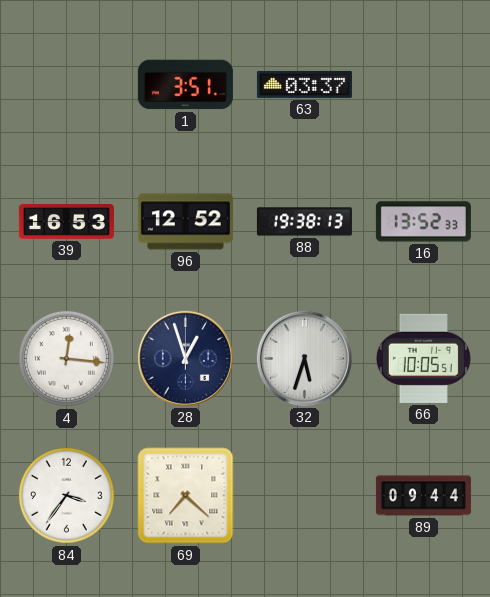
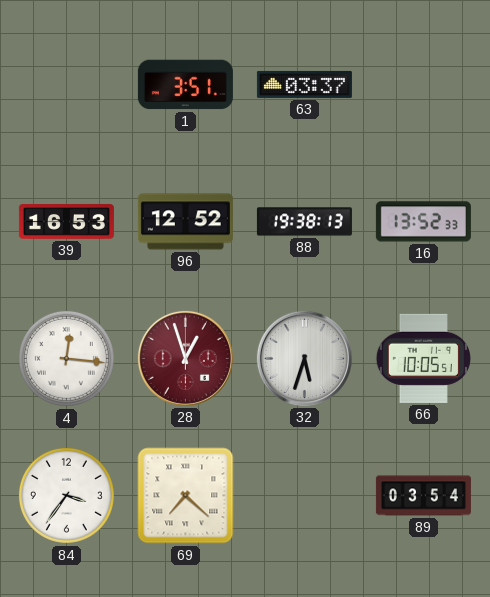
28 dial: navy -> burgundy (185, 358)
89: 09:44 -> 03:54 (423, 496)
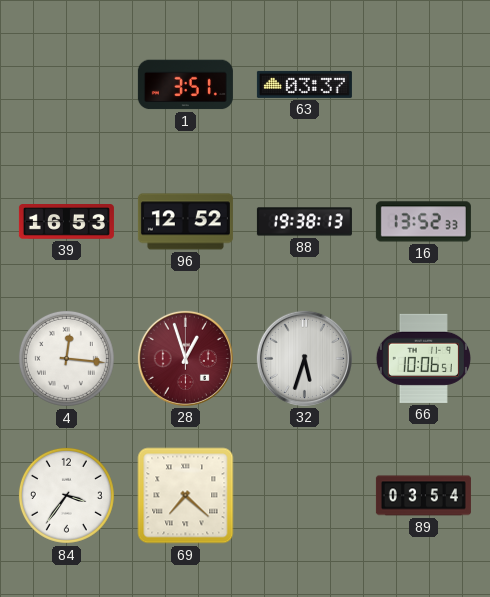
66: 10:05 -> 10:06 (423, 358)
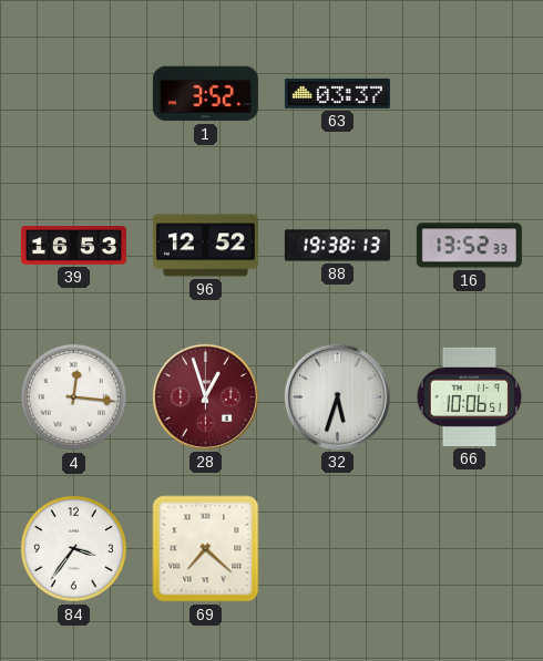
1: 3:51 -> 3:52 (205, 94)
89: 03:54 -> none (423, 496)
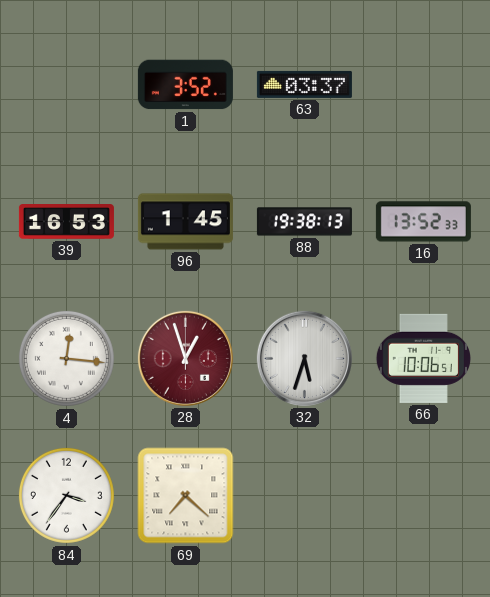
96: 12:52 -> 1:45 (185, 222)
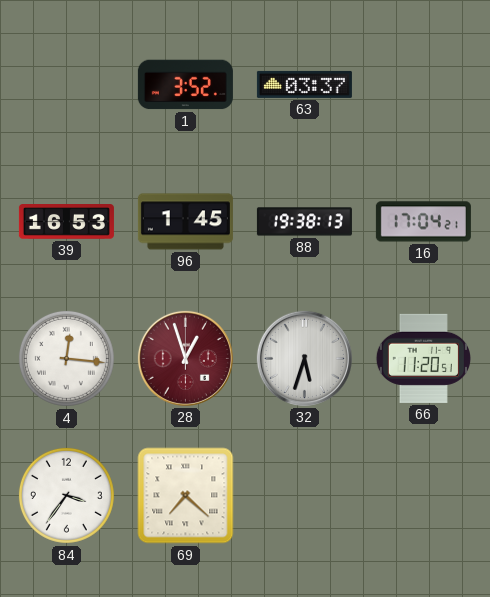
16: 13:52 -> 17:04 (423, 222)
66: 10:06 -> 11:20 (423, 358)
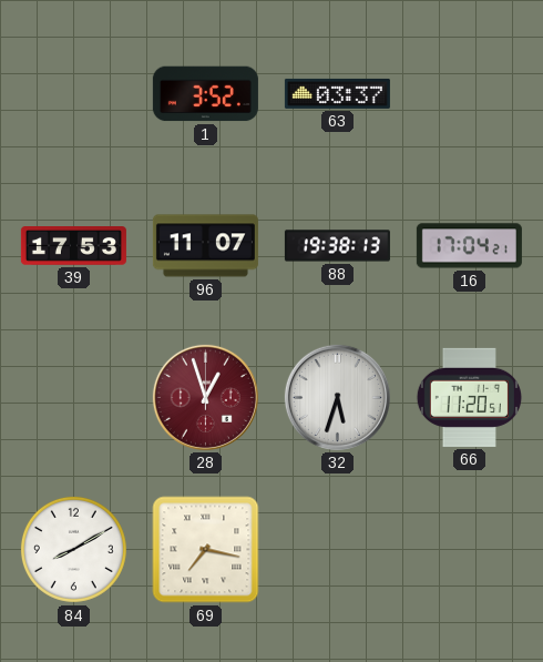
39: 16:53 -> 17:53 (73, 246)
96: 1:45 -> 11:07 (205, 246)
4: 12:16 -> none (66, 358)
84: 3:36 -> 8:10 (73, 549)
69: 7:22 -> 7:17 (206, 550)
